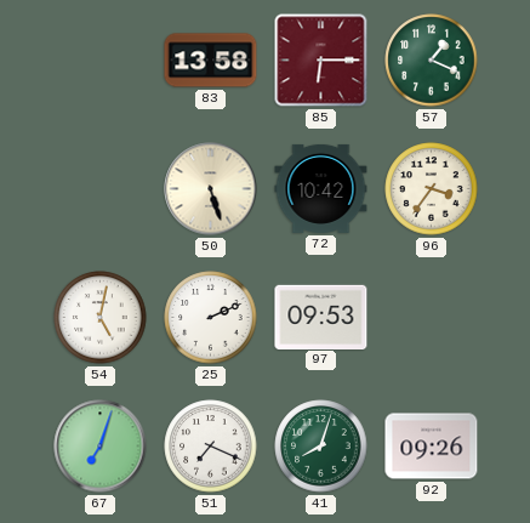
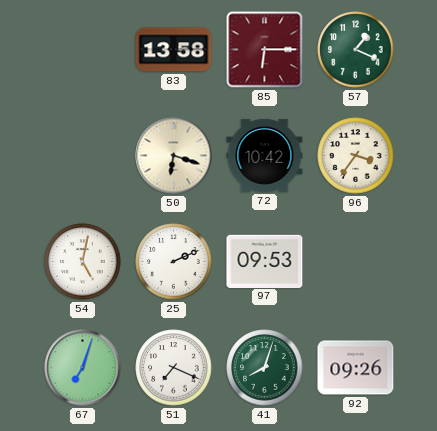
50: 5:27 -> 6:18 (174, 156)
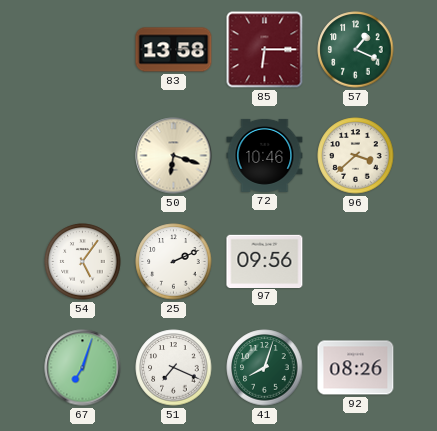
72: 10:42 -> 10:46 (265, 155)
96: 3:36 -> 3:38 (356, 156)
54: 5:02 -> 5:06 (83, 262)
97: 09:53 -> 09:56 (265, 261)
92: 09:26 -> 08:26 (356, 368)
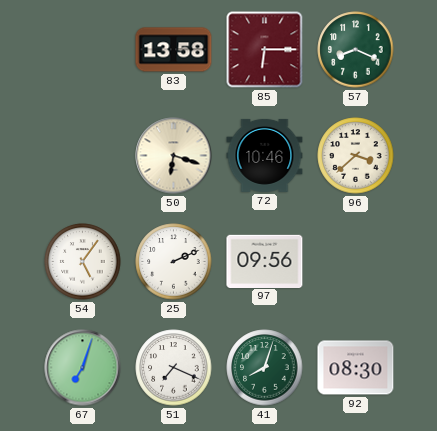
57: 1:19 -> 8:19 (356, 50)
92: 08:26 -> 08:30 (356, 368)
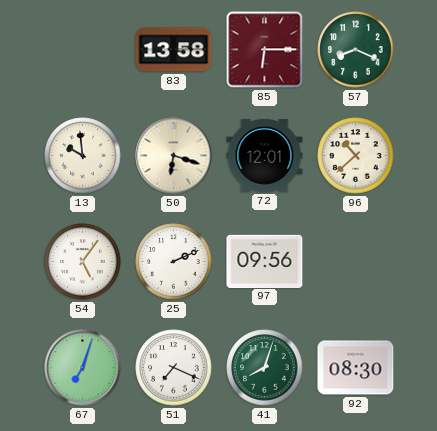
13: none -> 9:59 (83, 156)
72: 10:46 -> 12:01 (265, 155)
96: 3:38 -> 10:38 (356, 156)
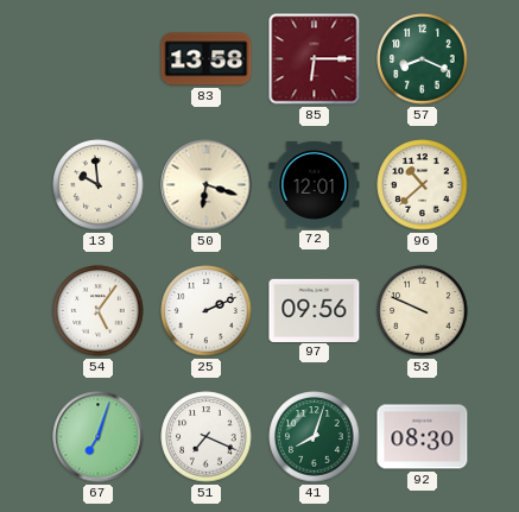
53: none -> 9:49 (423, 311)
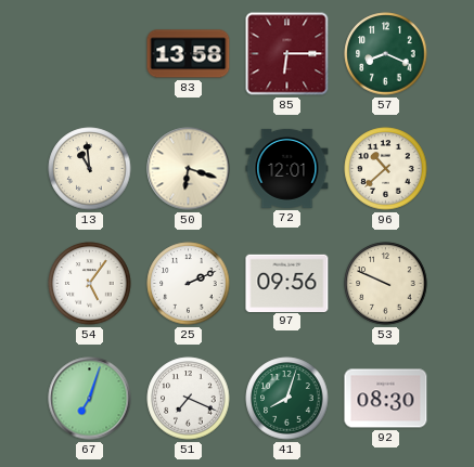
13: 9:59 -> 10:59 (90, 169)
